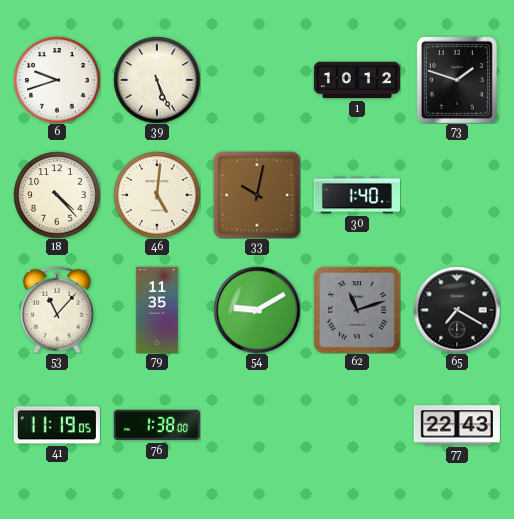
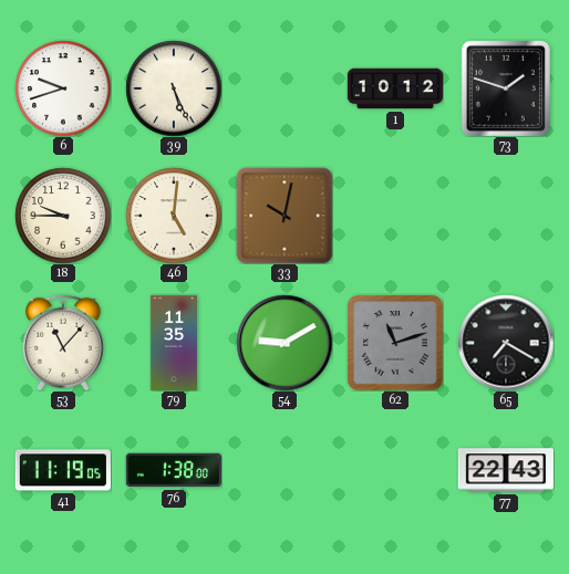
18: 4:23 -> 9:45 (63, 216)
30: 1:40 -> none (356, 195)
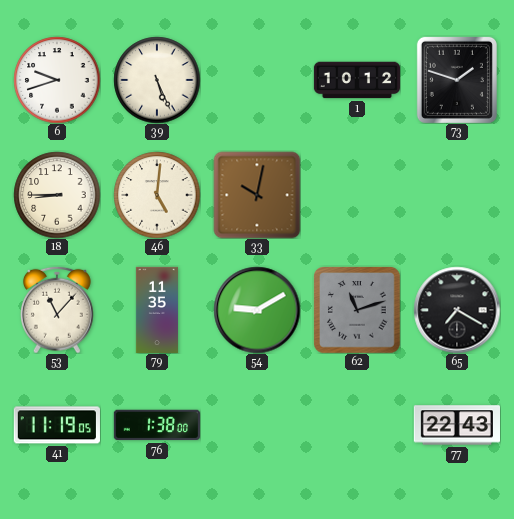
18: 9:45 -> 8:45 (57, 195)
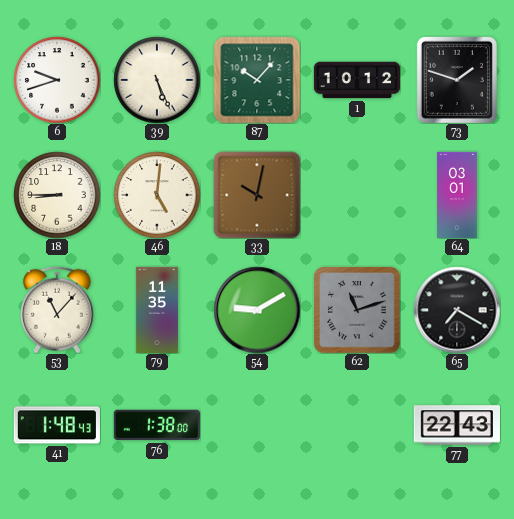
87: none -> 10:07 (257, 80)
64: none -> 03:01 (457, 194)
41: 11:19 -> 1:48 (57, 425)
